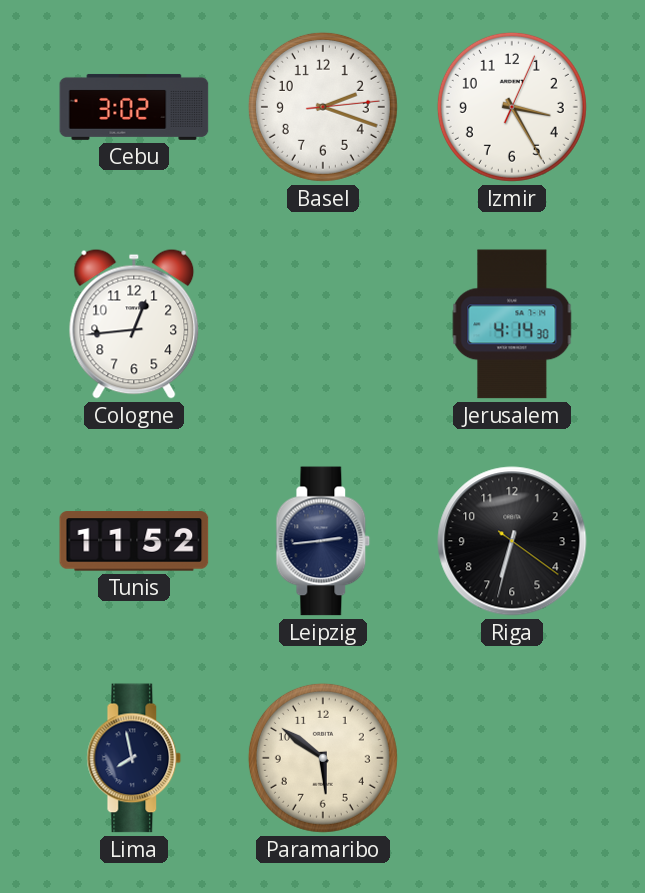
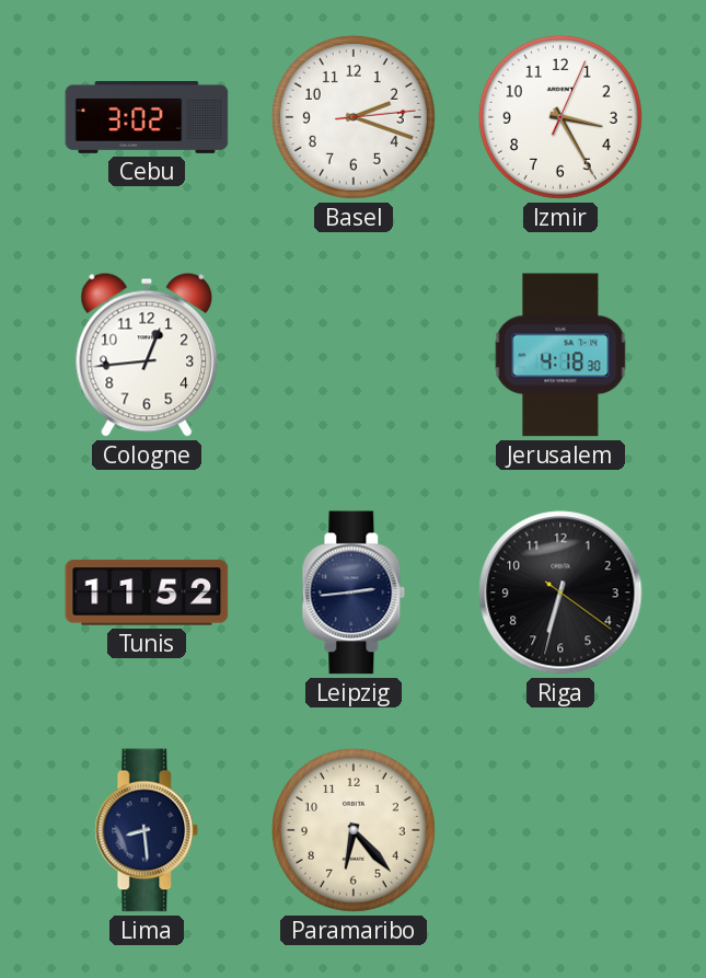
Jerusalem: 4:14 -> 4:18 (560, 355)
Lima: 7:58 -> 8:29 (147, 830)
Paramaribo: 5:51 -> 6:23 (354, 830)
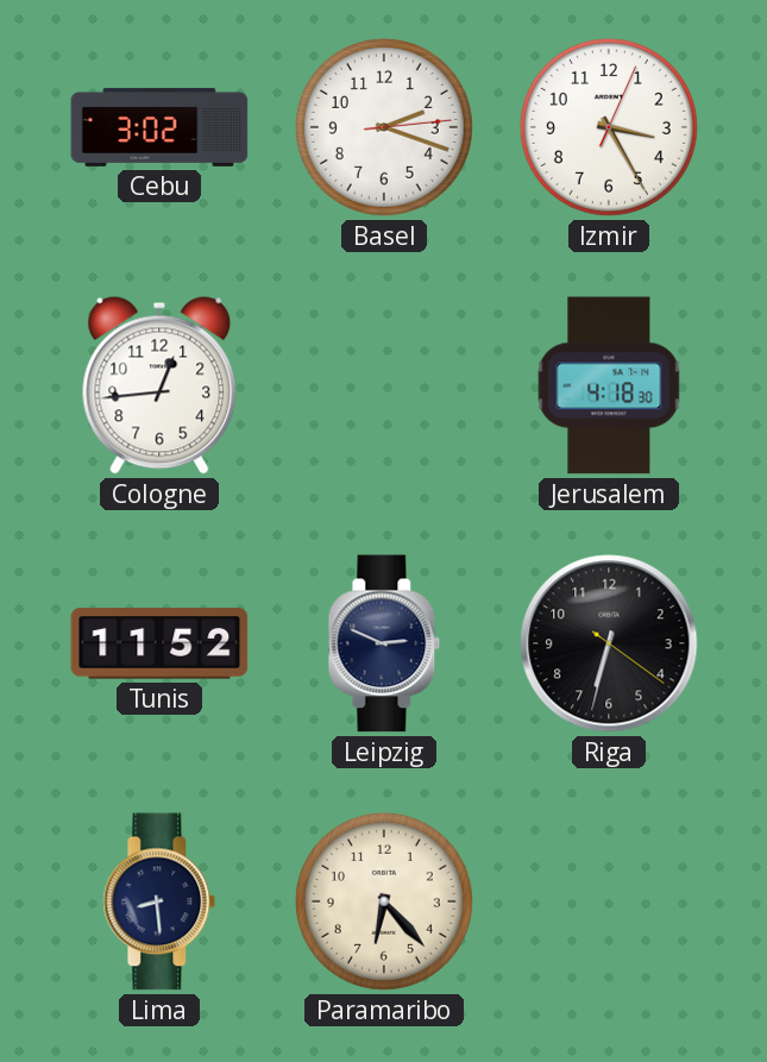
Leipzig: 2:44 -> 2:49 (384, 643)
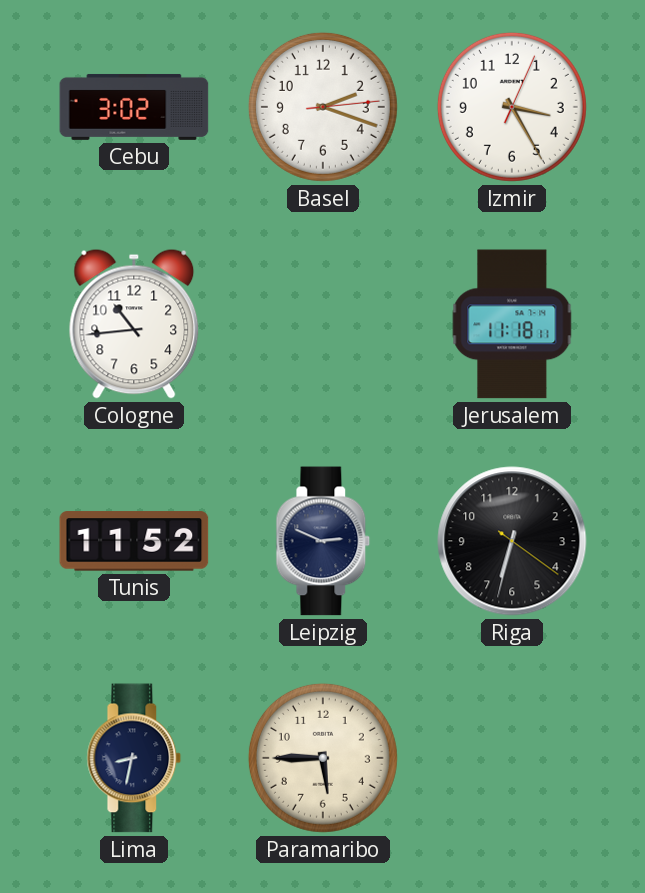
Cologne: 12:44 -> 10:44 (134, 324)
Jerusalem: 4:18 -> 11:18 (512, 324)
Lima: 8:29 -> 8:32 (134, 758)
Paramaribo: 6:23 -> 5:45 (323, 758)
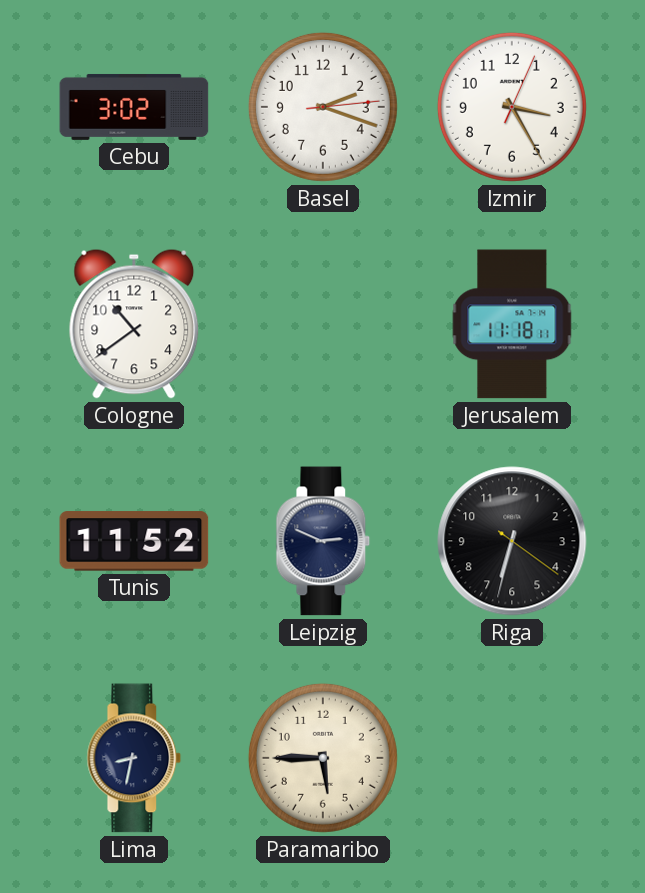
Cologne: 10:44 -> 10:39 (134, 324)
